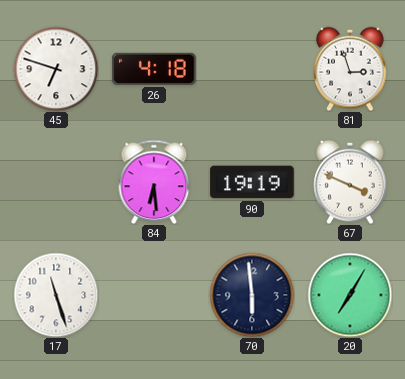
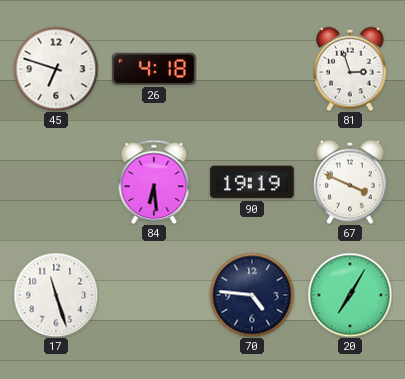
70: 5:59 -> 4:46 (252, 295)
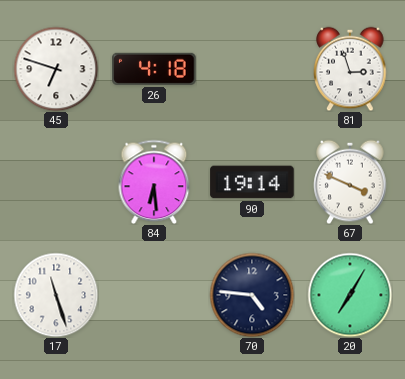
90: 19:19 -> 19:14 (252, 182)
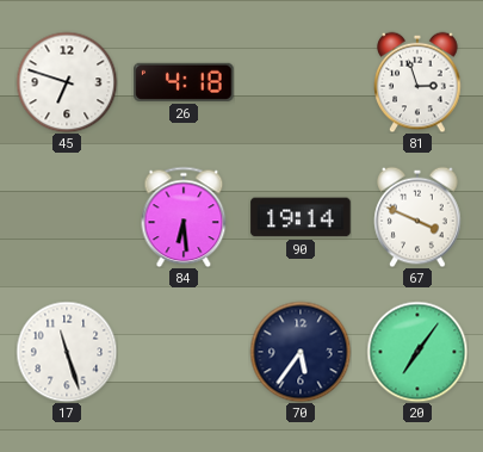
70: 4:46 -> 5:36 (301, 352)
20: 7:05 -> 7:06 (417, 352)
